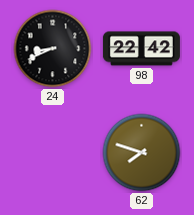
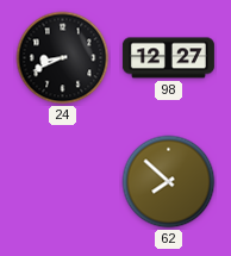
98: 22:42 -> 12:27 (168, 58)
62: 7:48 -> 7:52 (169, 182)
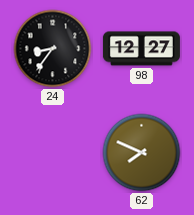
24: 8:41 -> 8:36 (53, 49)
62: 7:52 -> 7:49 (142, 153)
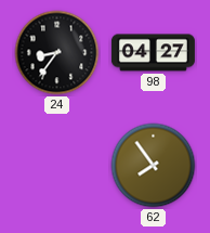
98: 12:27 -> 04:27 (153, 53)
62: 7:49 -> 7:54 (154, 166)
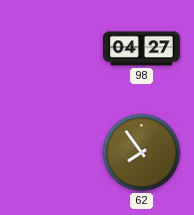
24: 8:36 -> none (57, 53)
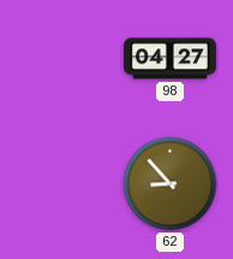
62: 7:54 -> 8:53 (171, 184)
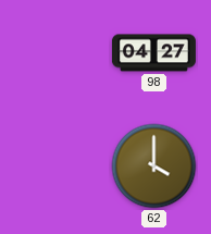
62: 8:53 -> 4:00 (154, 167)
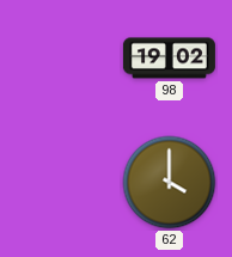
98: 04:27 -> 19:02 (169, 59)
